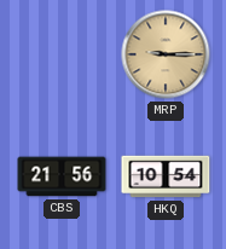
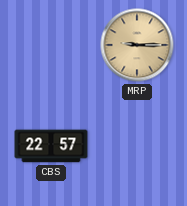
CBS: 21:56 -> 22:57 (51, 146)
HKQ: 10:54 -> none (166, 176)
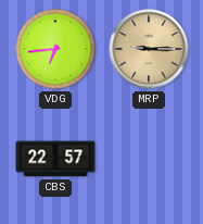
VDG: none -> 6:44 (55, 49)
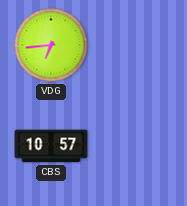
MRP: 9:15 -> none (149, 49)
CBS: 22:57 -> 10:57 (51, 146)
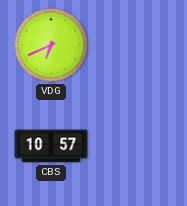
VDG: 6:44 -> 6:41 (51, 45)
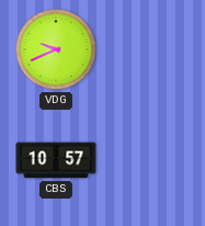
VDG: 6:41 -> 9:41 (56, 49)
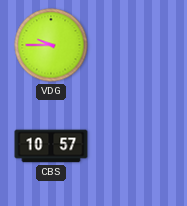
VDG: 9:41 -> 9:45 (51, 45)
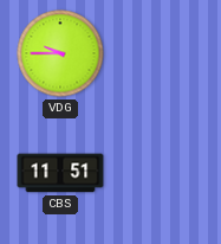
CBS: 10:57 -> 11:51 (60, 173)
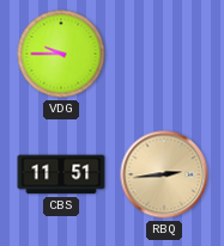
RBQ: none -> 2:44 (164, 174)
